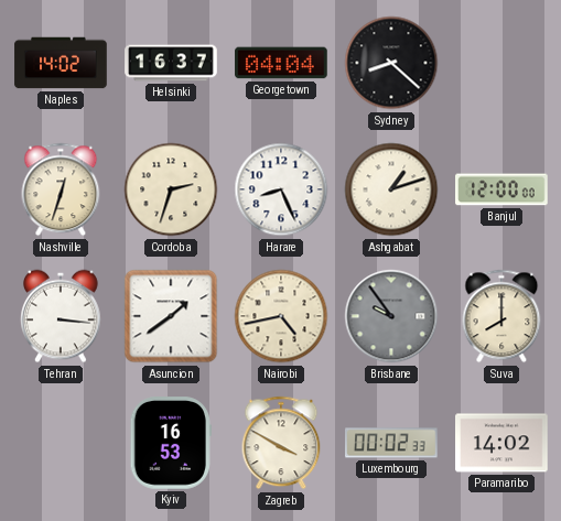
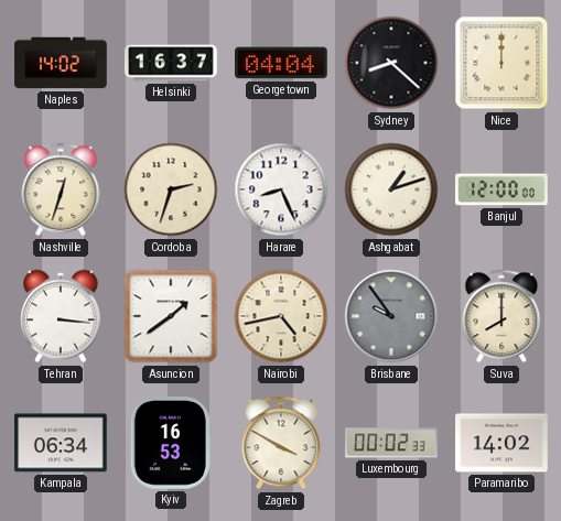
Nice: none -> 12:00 (501, 63)
Kampala: none -> 06:34 (61, 443)
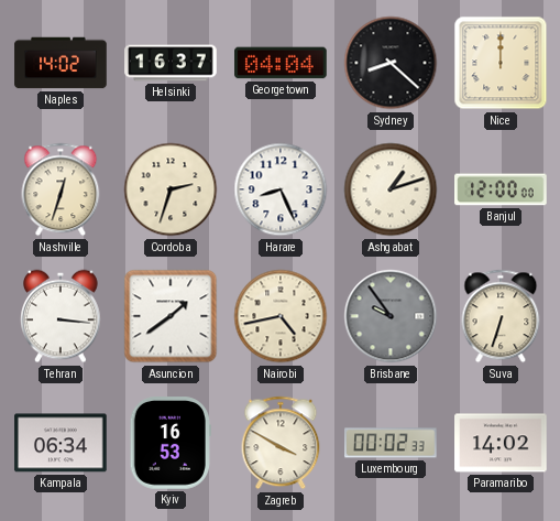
Suva: 8:00 -> 6:33 (501, 316)
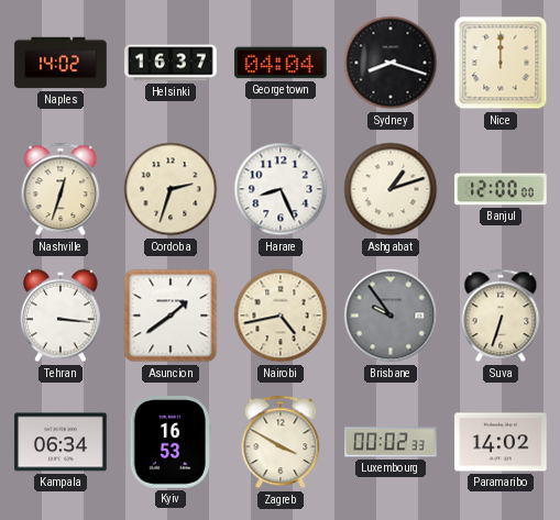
Sydney: 8:22 -> 8:18 (391, 63)
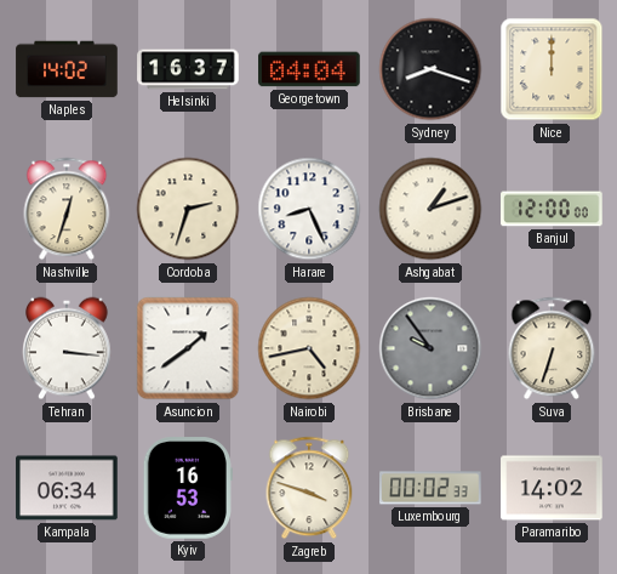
Zagreb: 3:50 -> 3:48 (309, 488)
